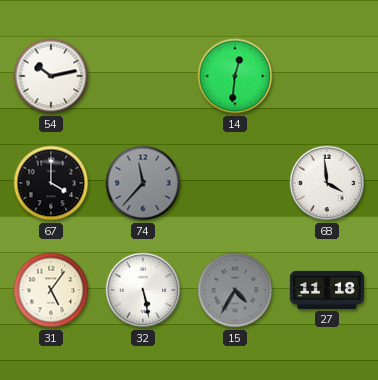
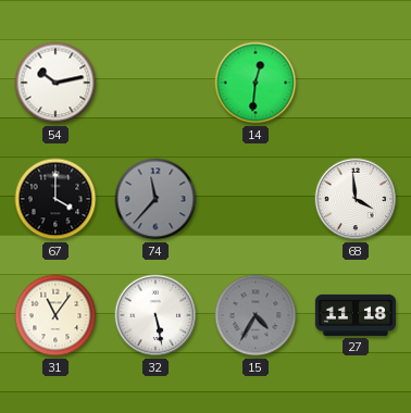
31: 5:06 -> 11:06 (55, 315)
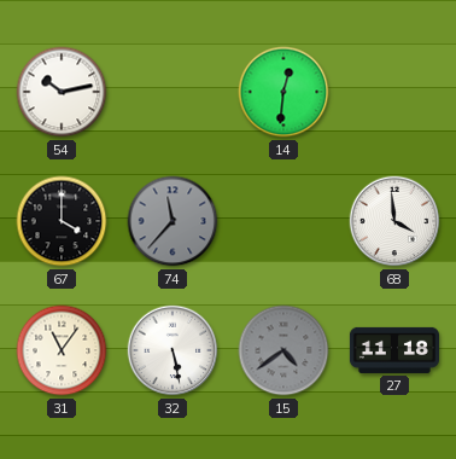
15: 4:35 -> 4:39 (283, 350)
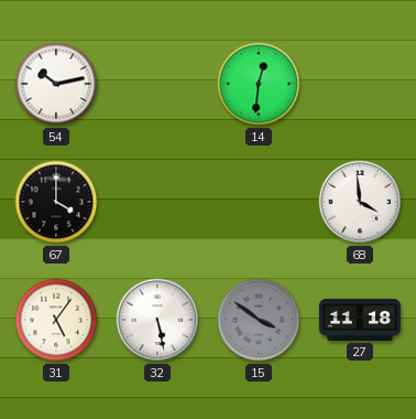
74: 11:37 -> none (173, 221)
31: 11:06 -> 5:06 (56, 320)
15: 4:39 -> 3:51 (259, 320)
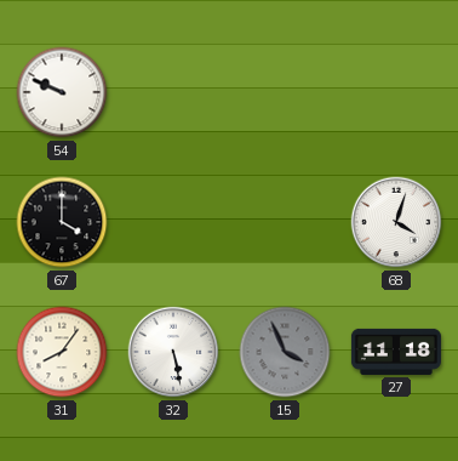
54: 10:13 -> 9:49 (62, 92)
14: 12:31 -> none (259, 84)
68: 3:59 -> 4:03 (396, 222)
31: 5:06 -> 8:06 (62, 352)
15: 3:51 -> 3:56 (285, 352)
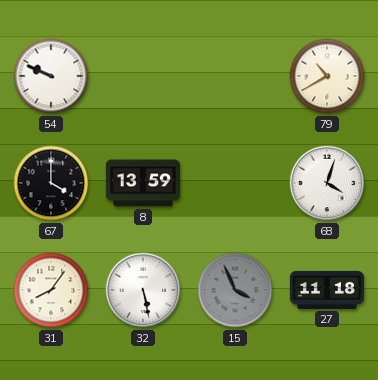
79: none -> 10:40 (327, 76)
8: none -> 13:59 (143, 183)
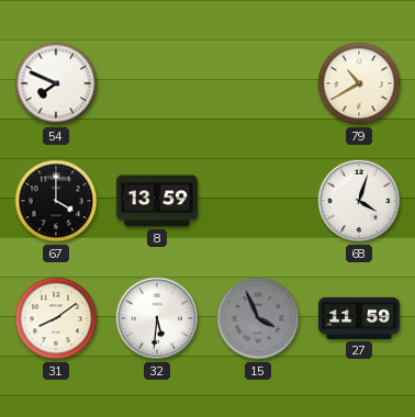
54: 9:49 -> 7:49 (56, 83)
31: 8:06 -> 8:09 (56, 318)
32: 5:28 -> 5:31 (157, 318)
27: 11:18 -> 11:59 (359, 318)
